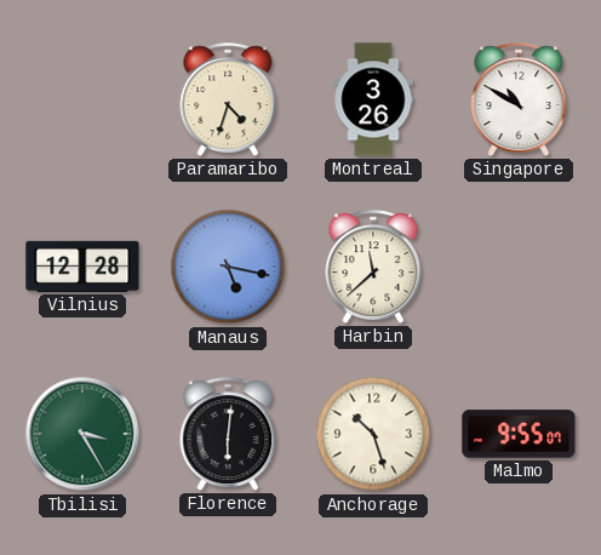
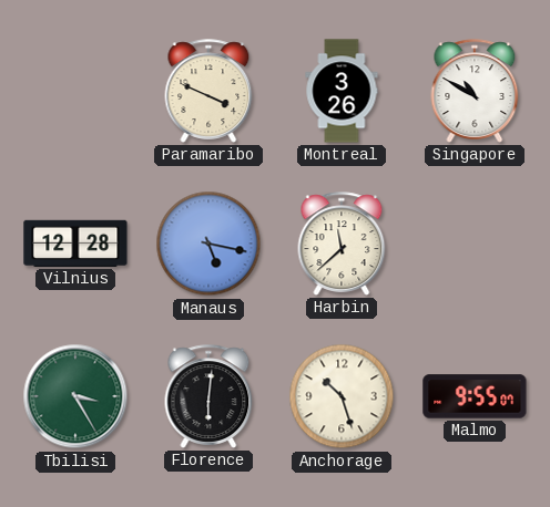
Paramaribo: 4:33 -> 3:49 (208, 91)
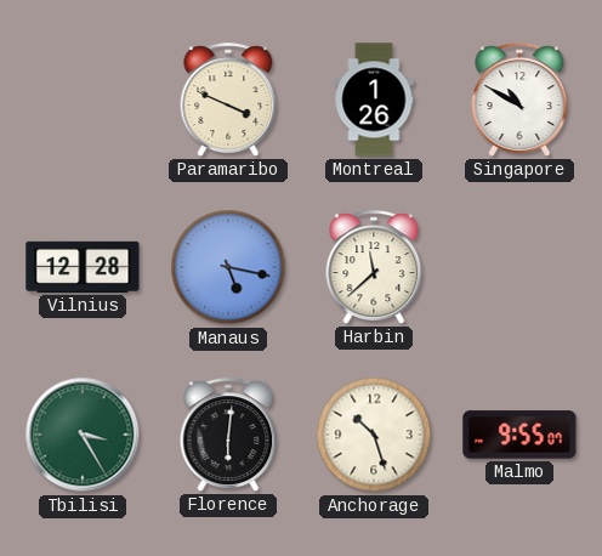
Montreal: 3:26 -> 1:26 (374, 100)
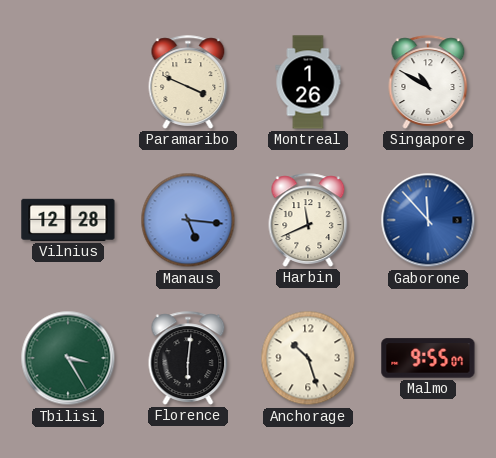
Manaus: 5:17 -> 5:16 (188, 220)
Harbin: 11:38 -> 11:41 (308, 220)
Gaborone: none -> 11:53 (428, 220)
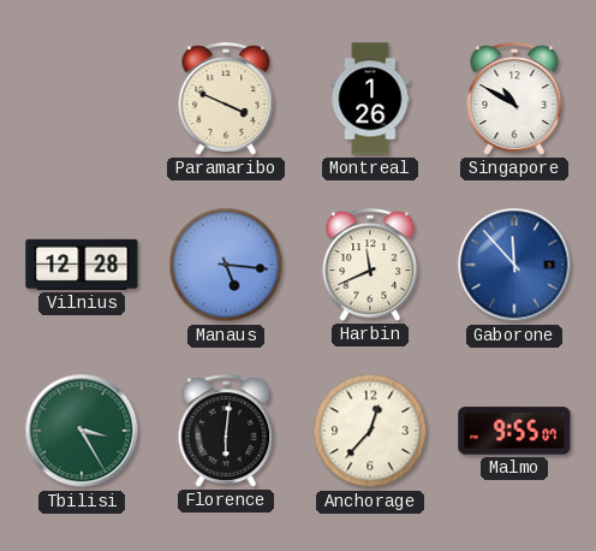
Anchorage: 10:27 -> 12:37 (370, 431)
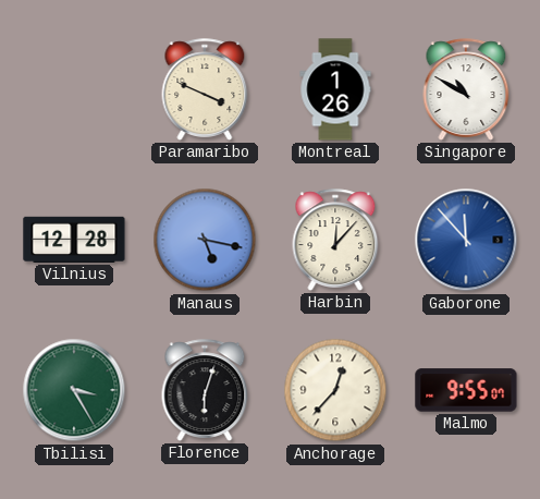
Manaus: 5:16 -> 5:17 (205, 240)
Harbin: 11:41 -> 12:07 (335, 240)
Florence: 6:01 -> 6:03 (205, 390)
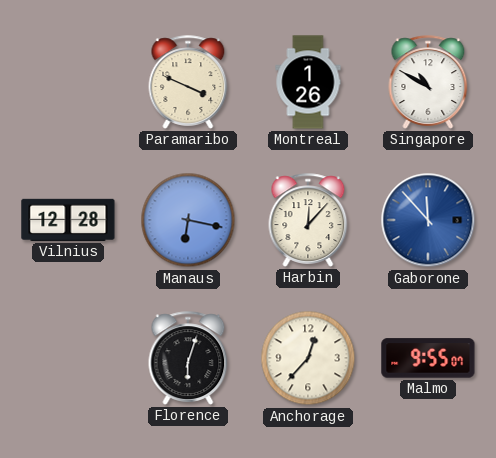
Manaus: 5:17 -> 6:17 (188, 220)
Tbilisi: 3:25 -> none (74, 390)
